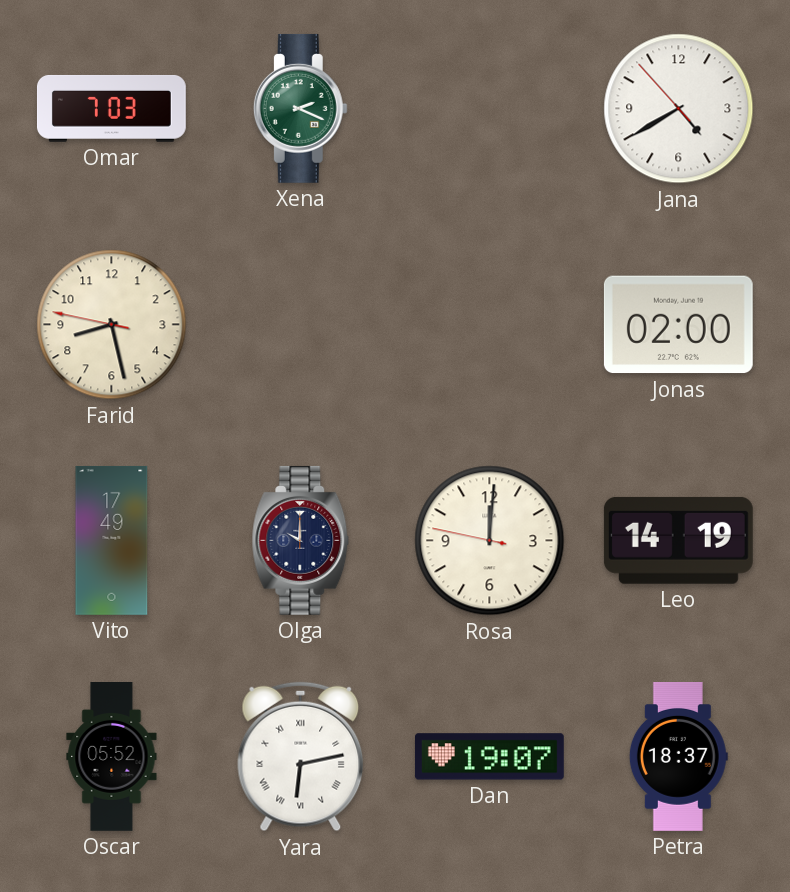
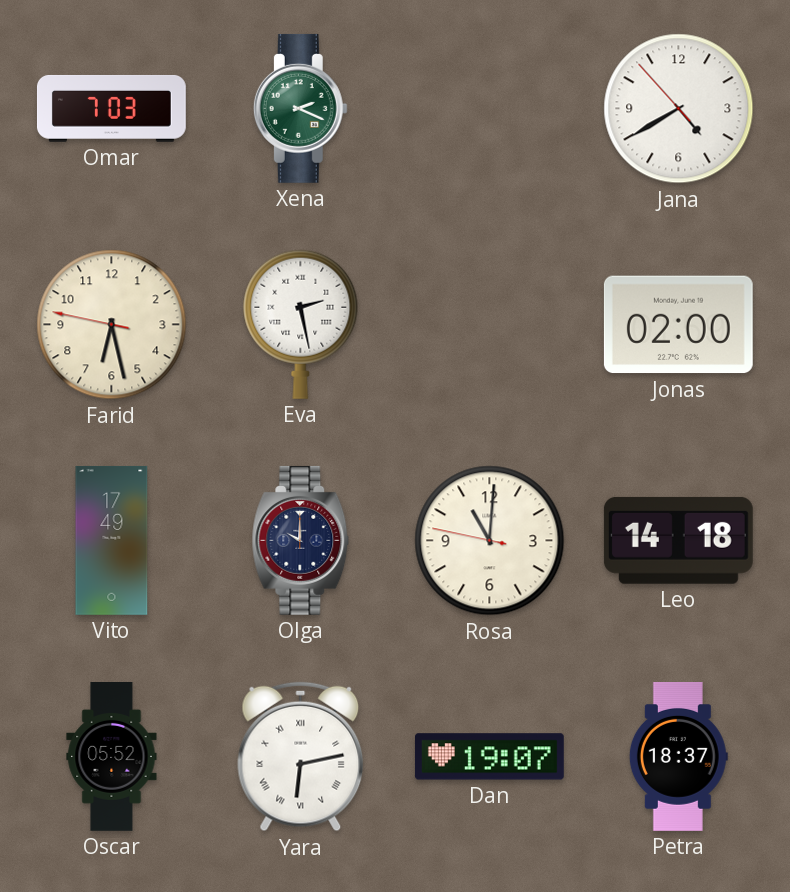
Farid: 8:27 -> 6:27 (112, 325)
Eva: none -> 2:28 (301, 324)
Rosa: 12:00 -> 11:00 (490, 541)
Leo: 14:19 -> 14:18 (678, 540)
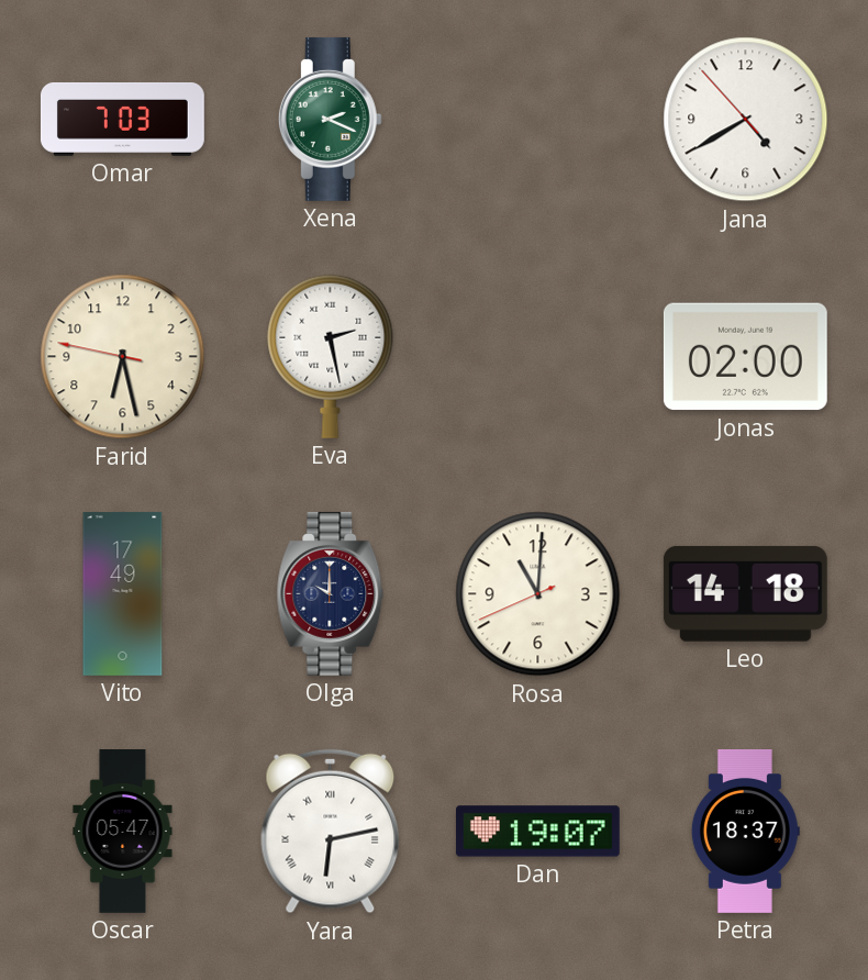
Rosa: 11:00:47 -> 11:00:41 (538, 594)
Oscar: 05:52 -> 05:47 (123, 832)
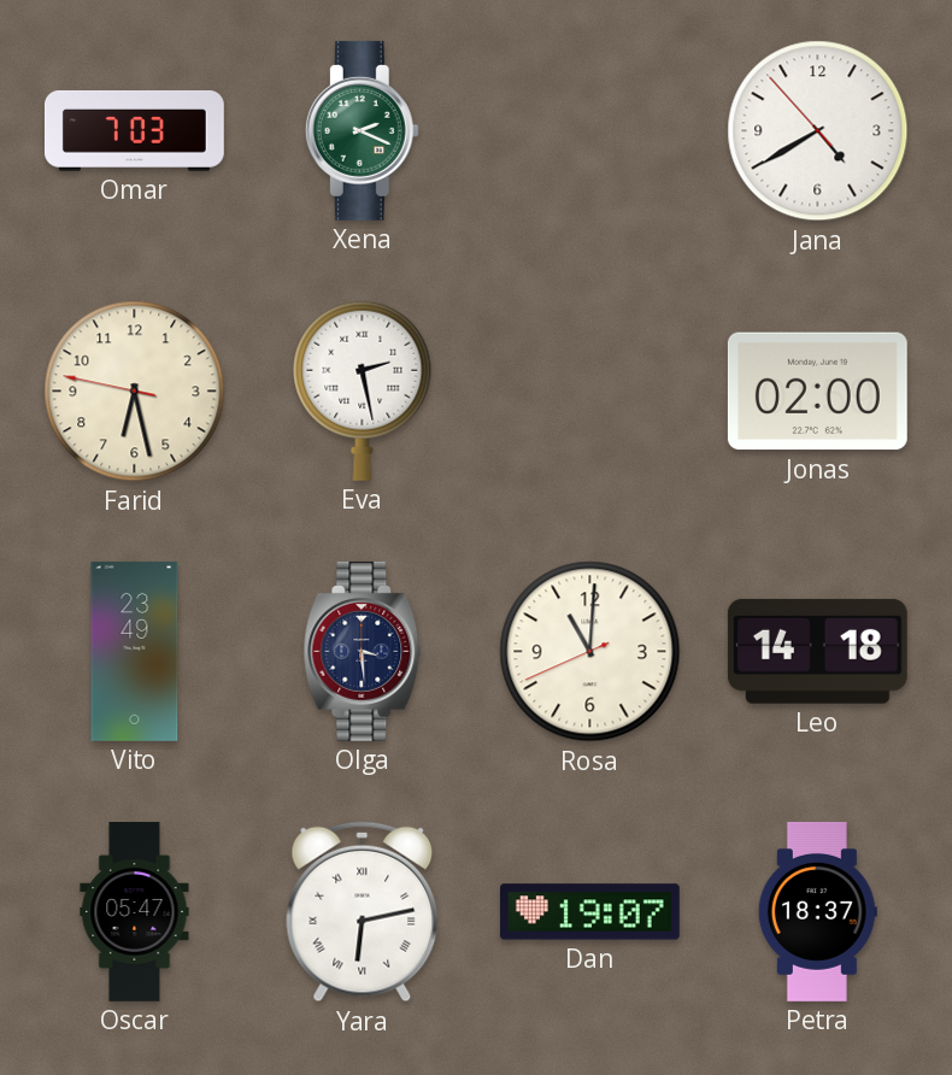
Vito: 17:49 -> 23:49 (135, 651)
Olga: 10:00 -> 3:29 (363, 651)
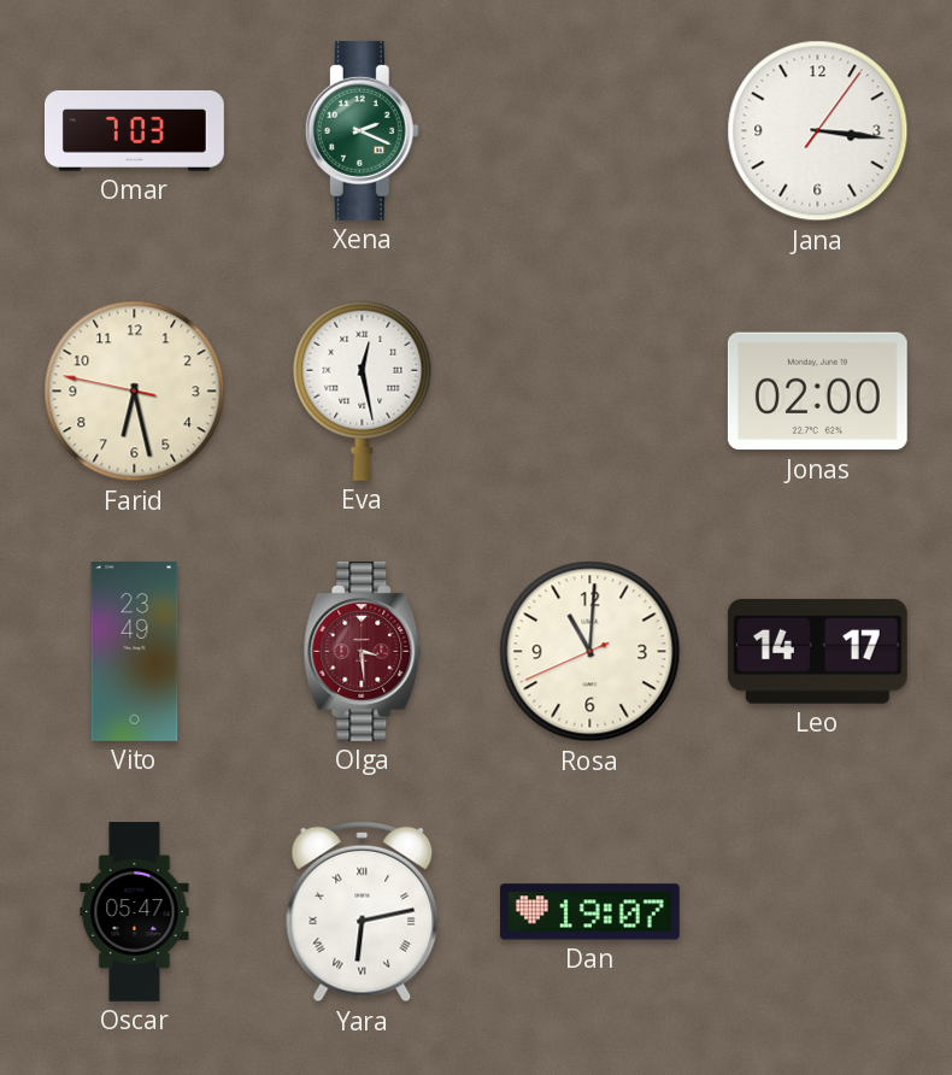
Jana: 4:39 -> 3:16 (818, 131)
Eva: 2:28 -> 12:28 (363, 390)
Olga dial: navy -> burgundy (363, 651)
Leo: 14:18 -> 14:17 (817, 651)
Petra: 18:37 -> none (817, 912)
